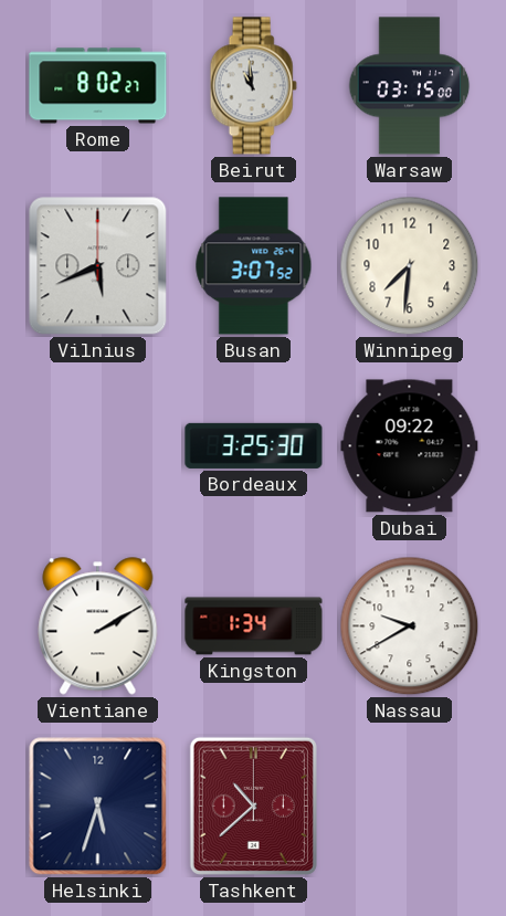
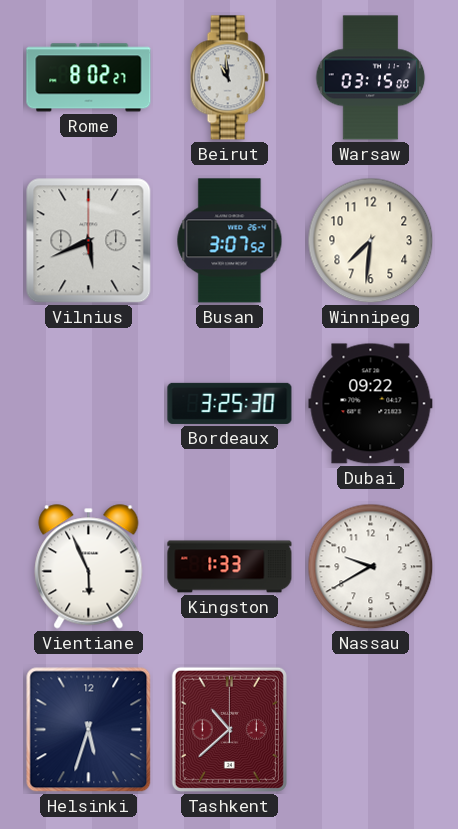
Vientiane: 2:10 -> 5:56 (89, 567)
Kingston: 1:34 -> 1:33 (230, 567)
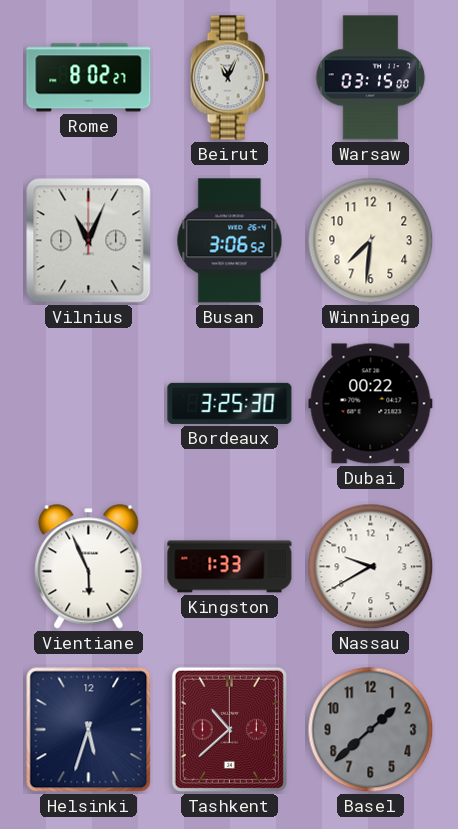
Beirut: 10:59 -> 11:04 (229, 78)
Vilnius: 5:41 -> 11:04 (89, 241)
Busan: 3:07 -> 3:06 (230, 241)
Dubai: 09:22 -> 00:22 (371, 404)
Basel: none -> 1:38 (371, 730)
